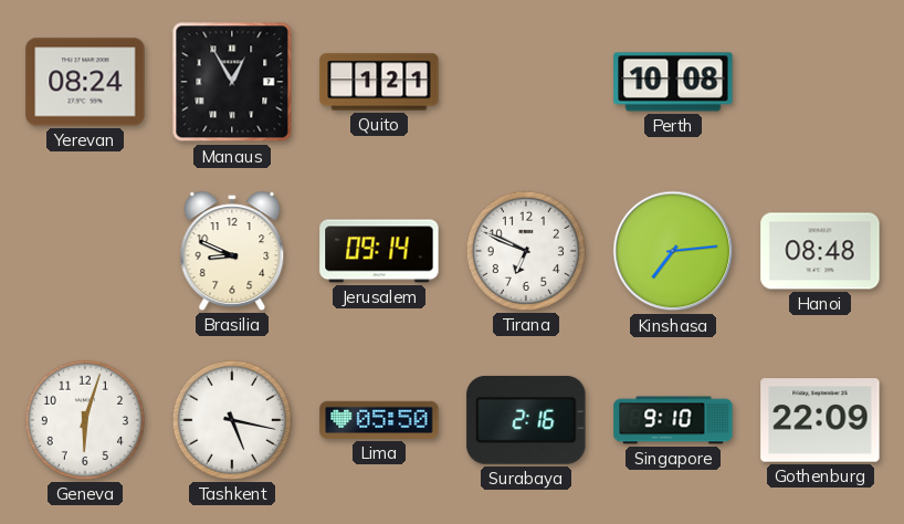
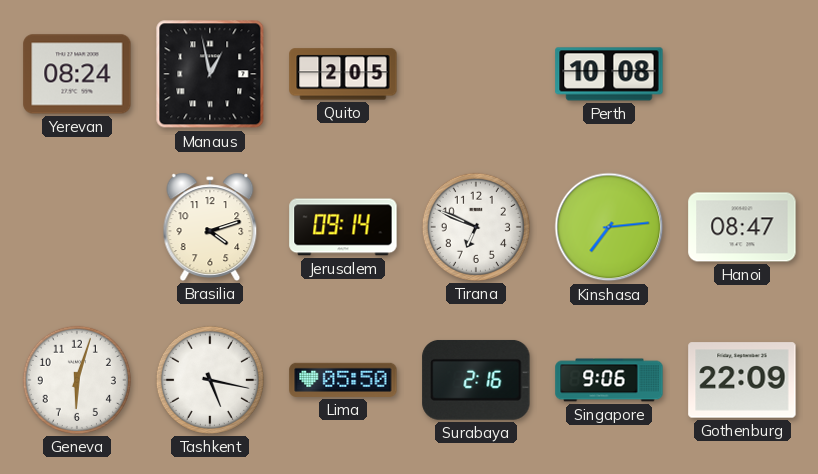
Manaus: 12:55 -> 12:58 (210, 74)
Quito: 1:21 -> 2:05 (343, 74)
Brasilia: 8:49 -> 4:12 (210, 227)
Hanoi: 08:48 -> 08:47 (742, 227)
Singapore: 9:10 -> 9:06 (609, 380)
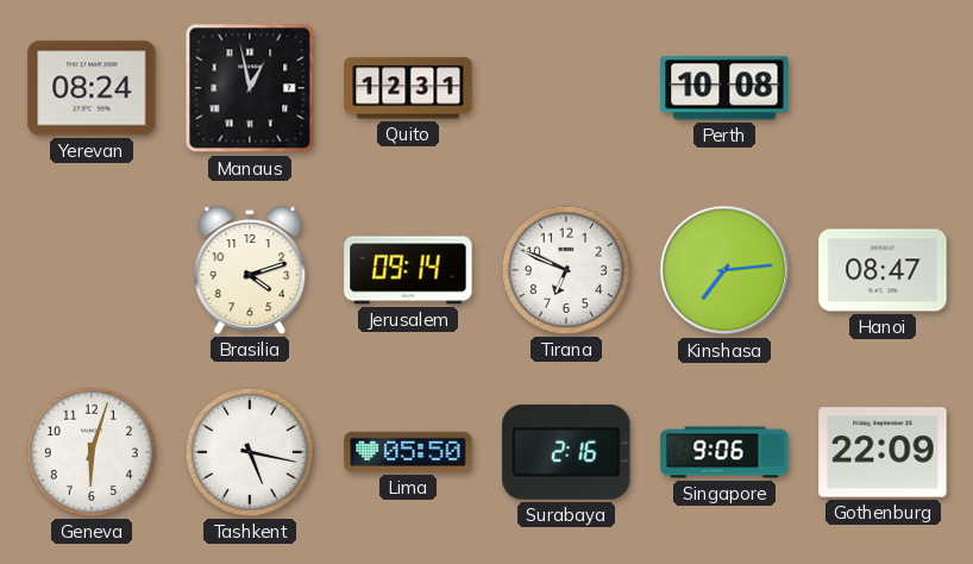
Quito: 2:05 -> 12:31 (408, 88)
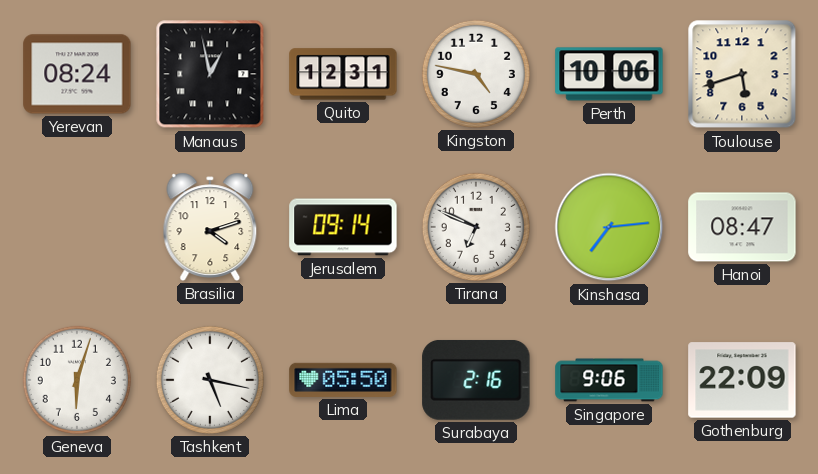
Kingston: none -> 4:47 (476, 74)
Perth: 10:08 -> 10:06 (609, 74)
Toulouse: none -> 5:42 (742, 74)
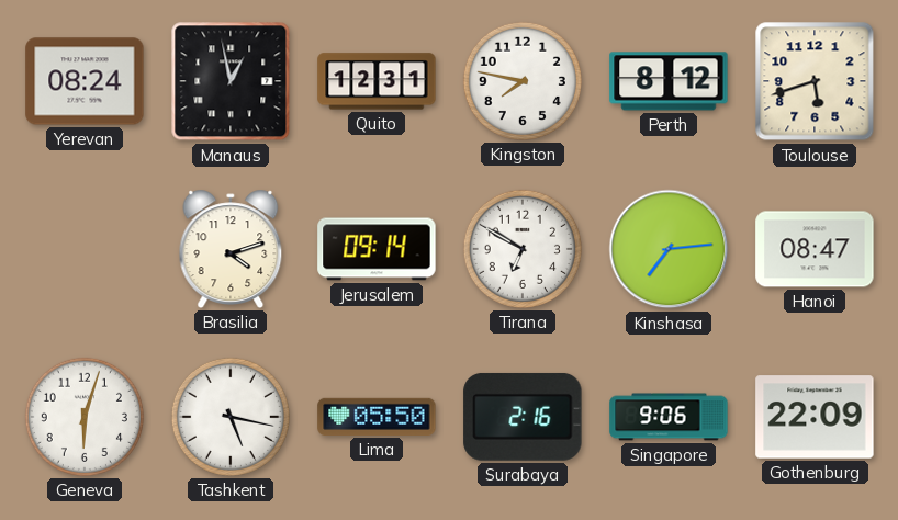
Kingston: 4:47 -> 7:47 (523, 81)
Perth: 10:06 -> 8:12 (669, 81)
Tirana: 6:49 -> 6:50 (523, 249)
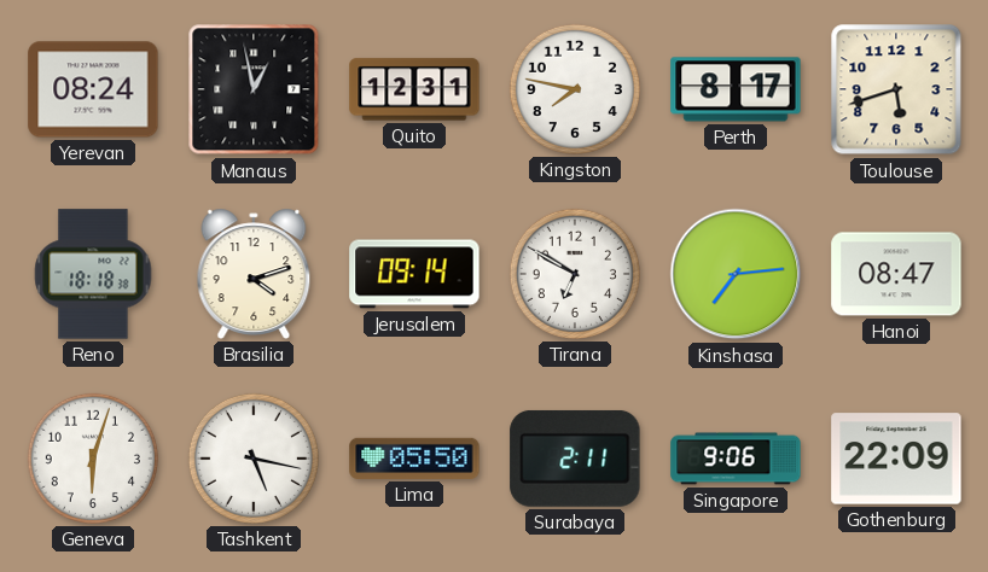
Perth: 8:12 -> 8:17 (736, 89)
Reno: none -> 18:18 (93, 274)
Surabaya: 2:16 -> 2:11 (575, 459)
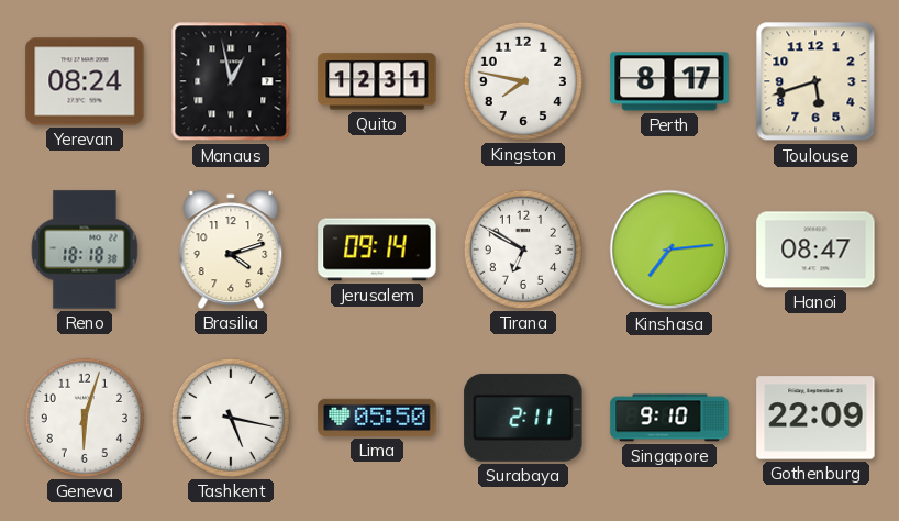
Singapore: 9:06 -> 9:10 (669, 418)
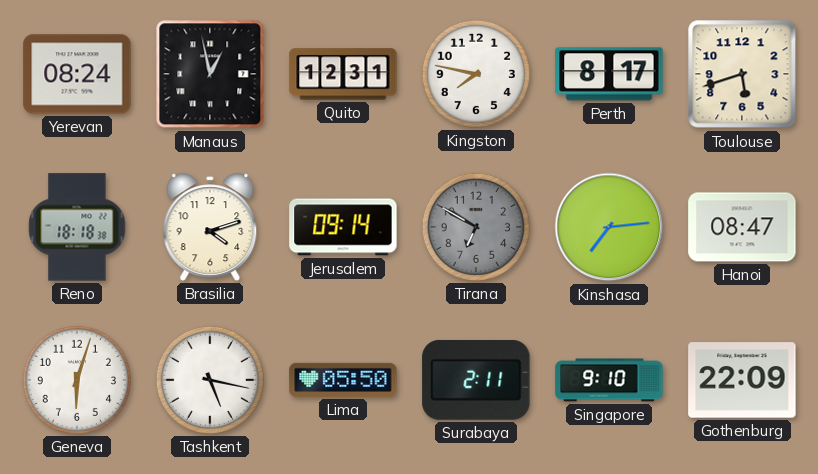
Tirana dial: white -> grey (476, 227)
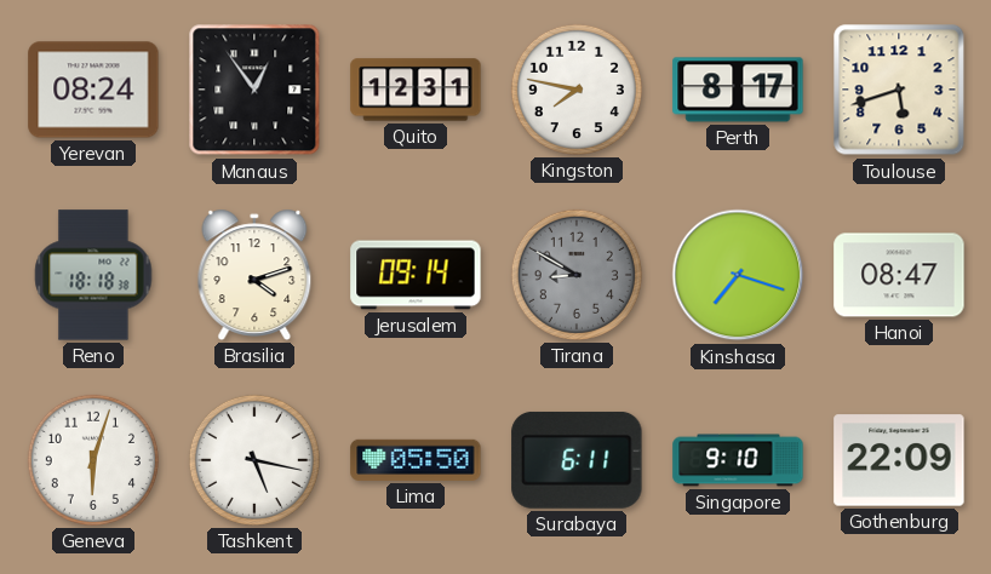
Manaus: 12:58 -> 12:54 (254, 90)
Tirana: 6:50 -> 8:50 (577, 275)
Kinshasa: 7:14 -> 7:18 (738, 275)
Surabaya: 2:11 -> 6:11 (577, 460)
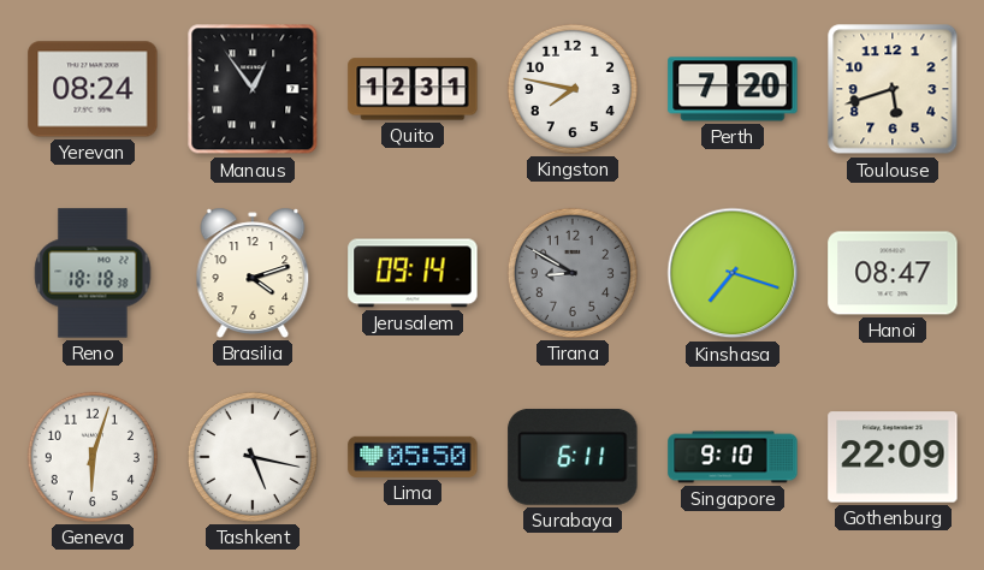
Perth: 8:17 -> 7:20 (733, 89)
